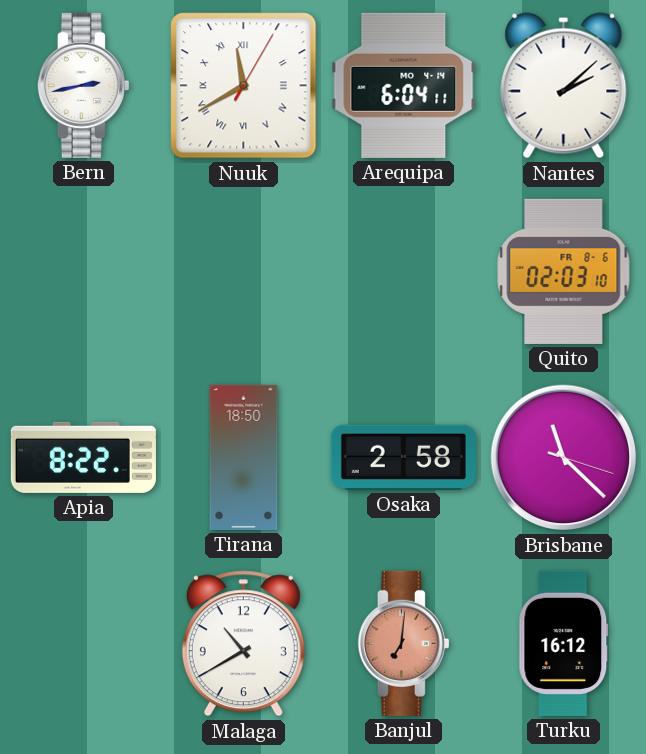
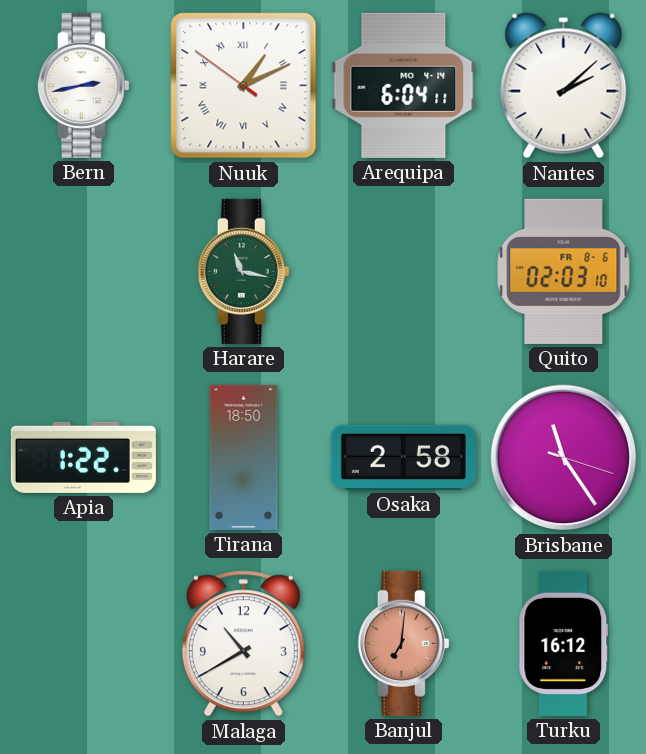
Nuuk: 11:40 -> 1:10 (244, 86)
Harare: none -> 11:17 (243, 271)
Apia: 8:22 -> 1:22 (83, 457)
Brisbane: 11:22 -> 11:24 (564, 458)
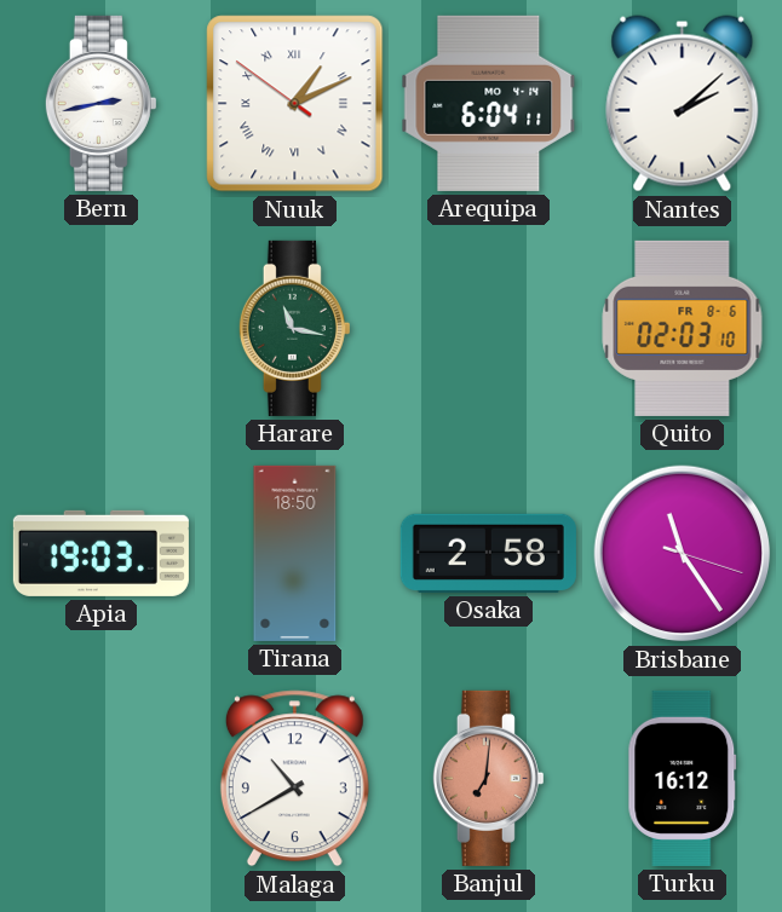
Apia: 1:22 -> 19:03 (100, 553)
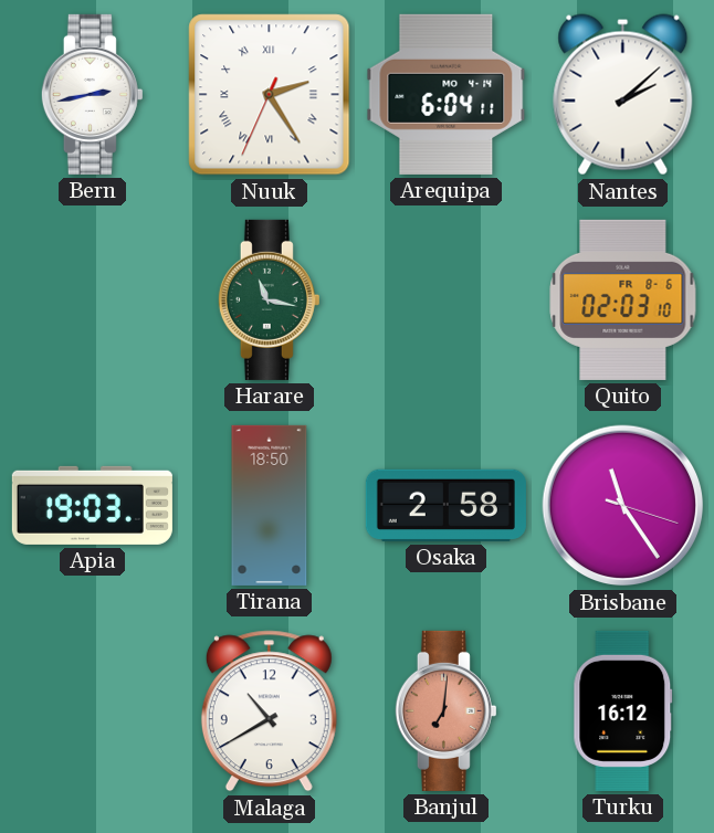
Nuuk: 1:10 -> 2:24 (270, 95)
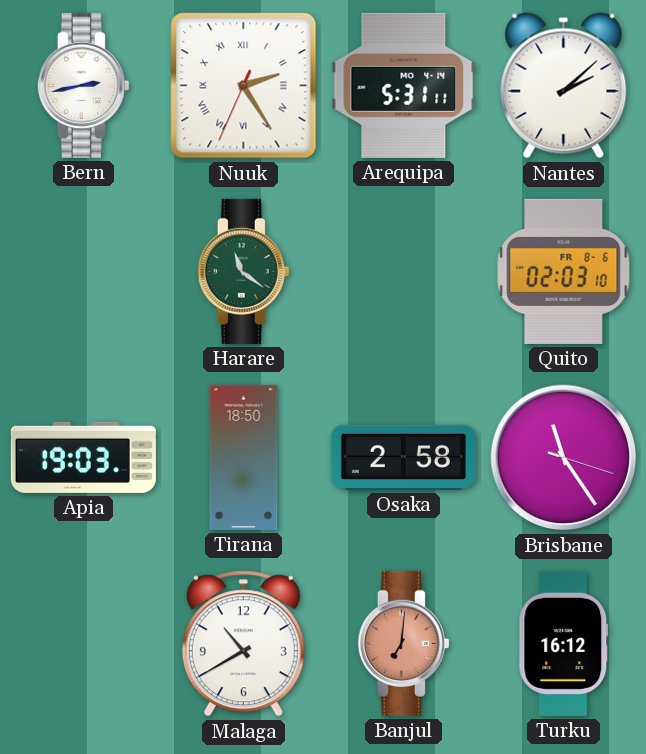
Arequipa: 6:04 -> 5:31 (404, 85)
Harare: 11:17 -> 11:21 (243, 271)
